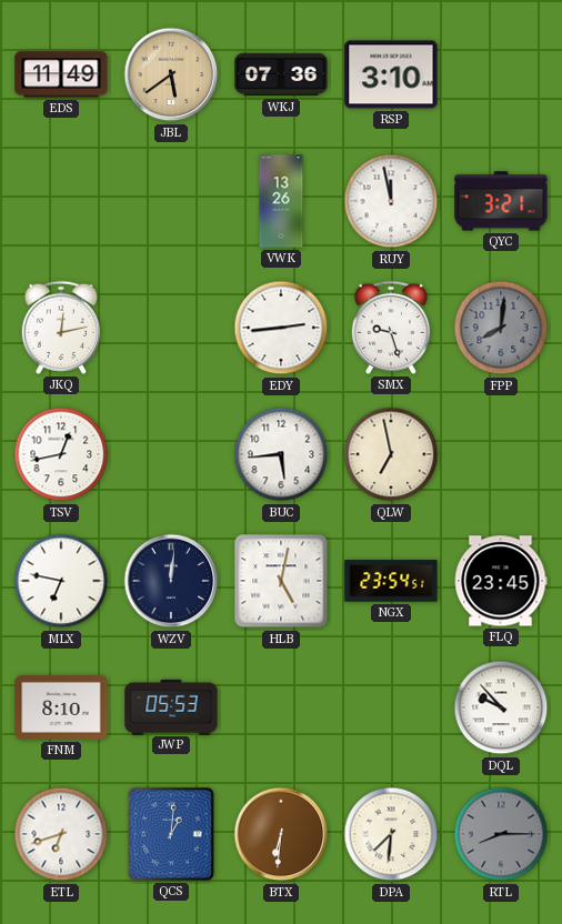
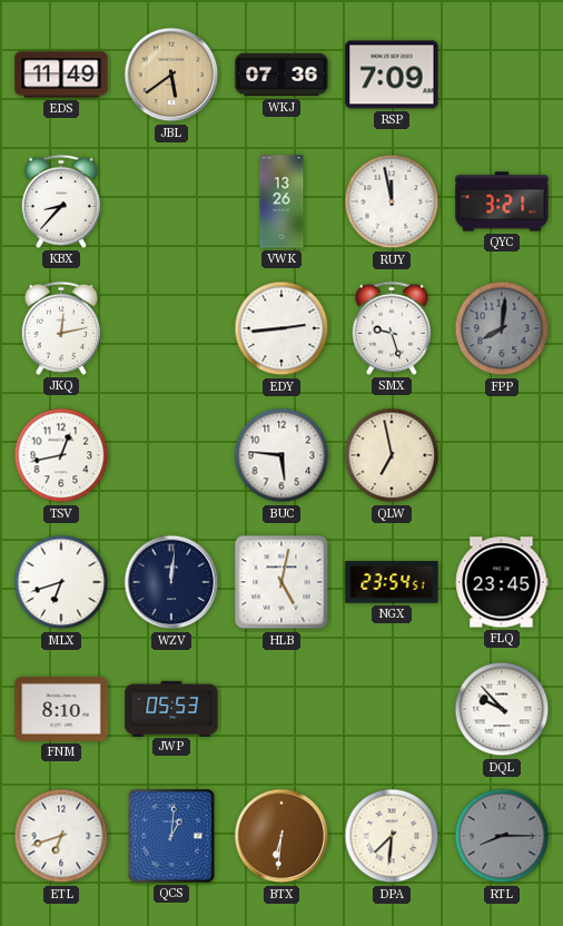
RSP: 3:10 -> 7:09 (392, 75)
KBX: none -> 8:37 (61, 201)
BUC: 5:44 -> 5:46 (281, 455)
MLX: 6:47 -> 6:42 (61, 582)
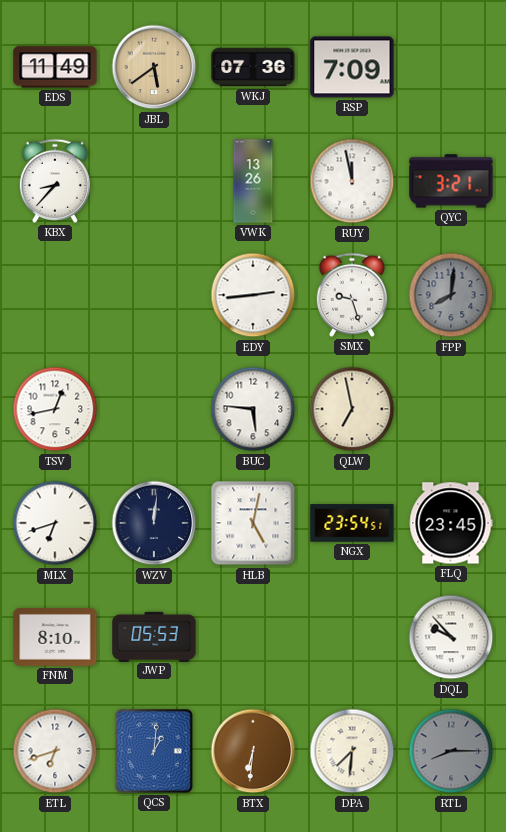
JKQ: 12:13 -> none (61, 328)
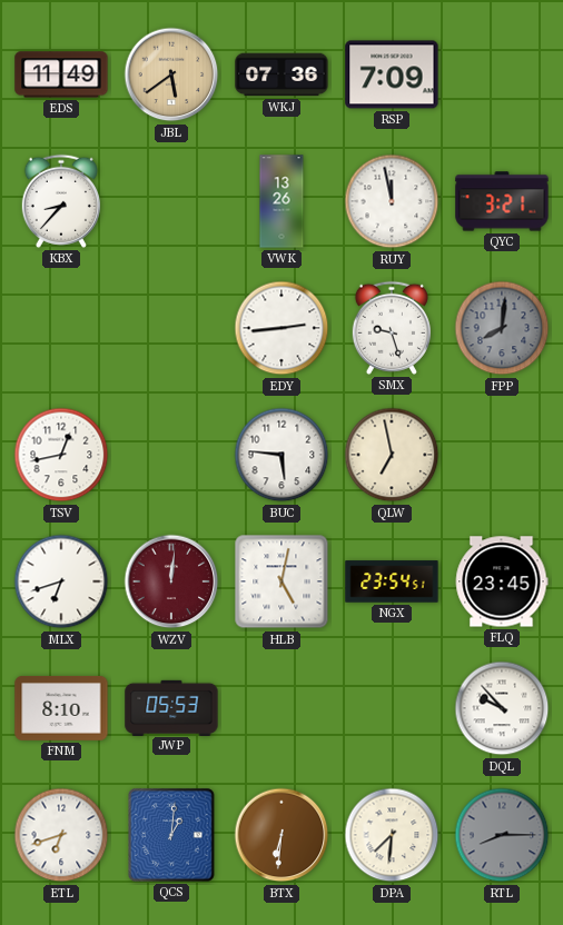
WZV dial: navy -> burgundy (171, 581)
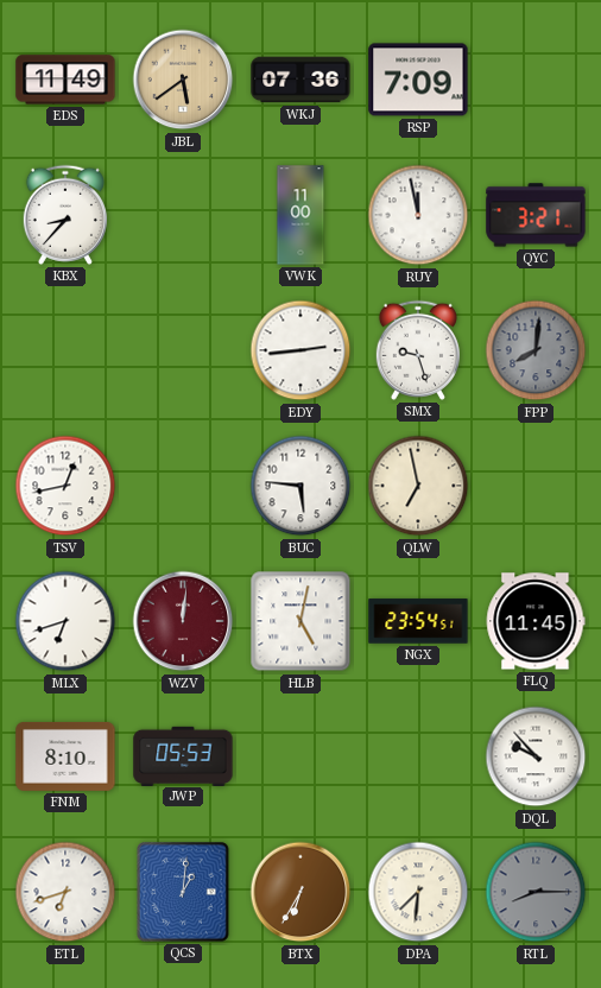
VWK: 13:26 -> 11:00 (300, 215)
FLQ: 23:45 -> 11:45 (536, 621)
BTX: 6:31 -> 6:35 (300, 892)
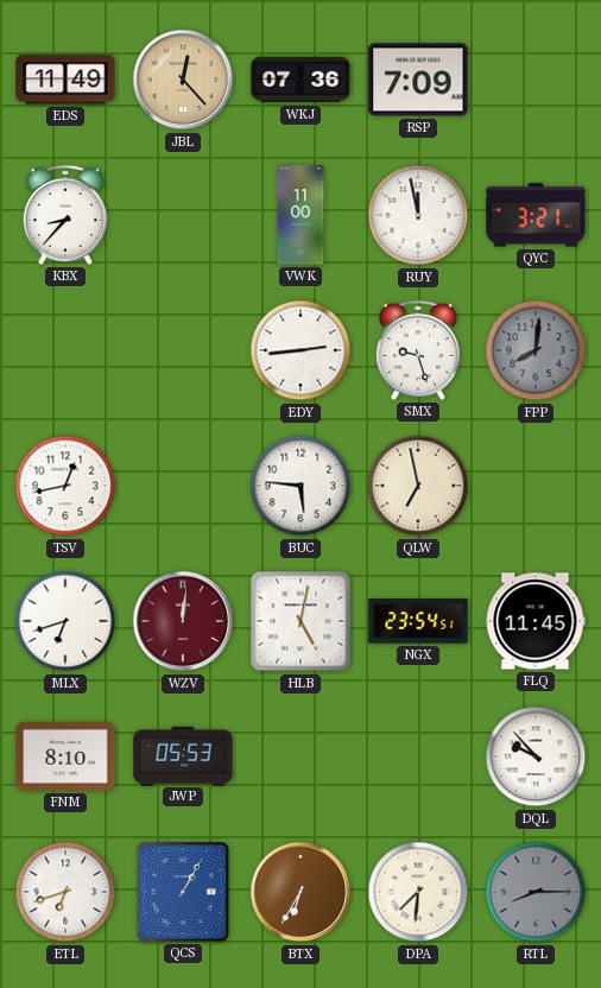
JBL: 5:39 -> 12:23 (183, 80)
QCS: 1:01 -> 1:05 (184, 892)
